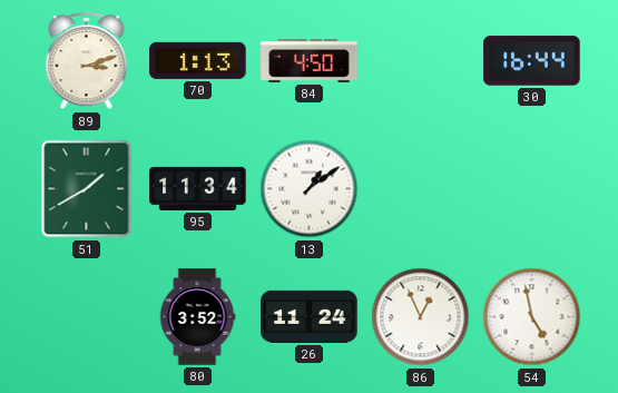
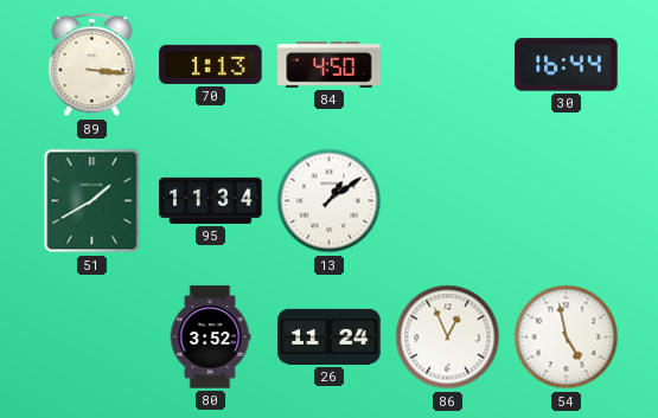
89: 3:12 -> 3:16 (92, 65)
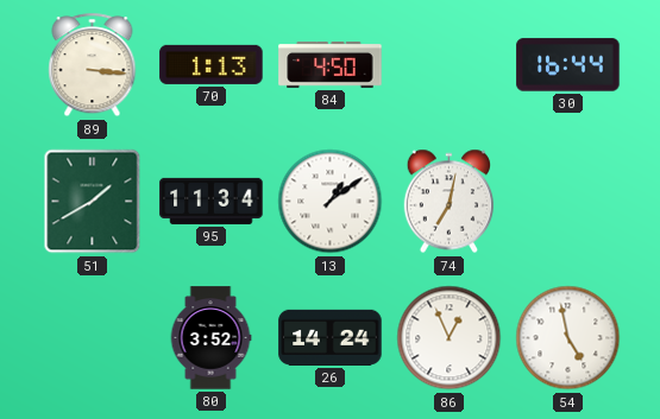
74: none -> 7:02 (450, 202)
26: 11:24 -> 14:24 (331, 337)
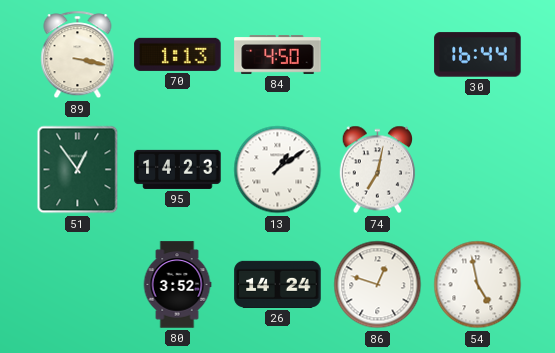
89: 3:16 -> 3:17 (78, 55)
51: 1:40 -> 12:54 (78, 170)
95: 11:34 -> 14:23 (178, 169)
86: 12:56 -> 12:48 (378, 285)
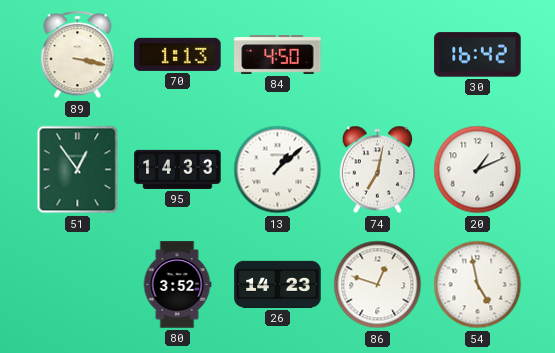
30: 16:44 -> 16:42 (478, 55)
95: 14:23 -> 14:33 (178, 169)
13: 1:09 -> 1:08 (278, 170)
20: none -> 1:11 (478, 170)
26: 14:24 -> 14:23 (278, 284)
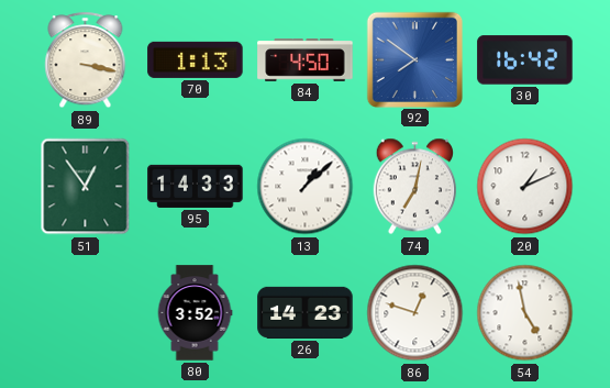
92: none -> 7:51 (414, 59)
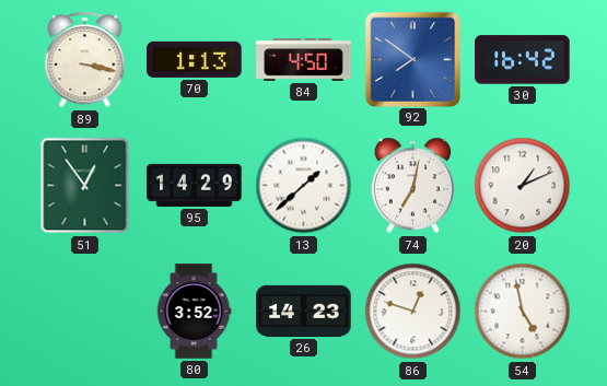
95: 14:33 -> 14:29 (195, 185)
13: 1:08 -> 1:38 (304, 186)
